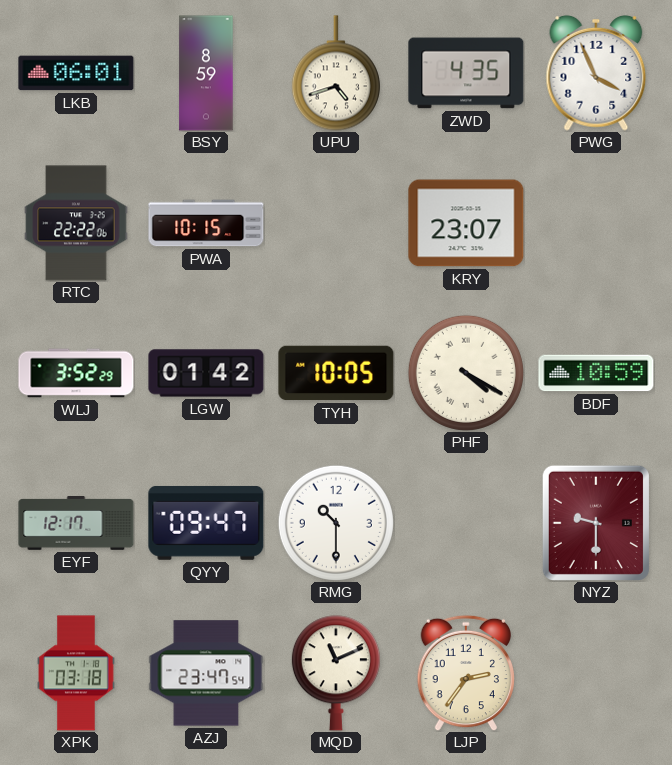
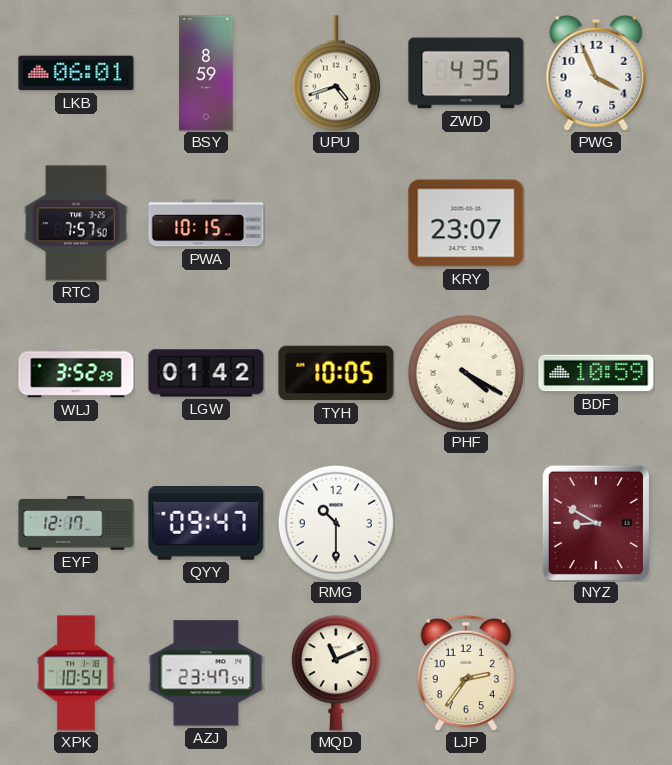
RTC: 22:22 -> 7:57 (76, 223)
NYZ: 9:30 -> 8:50 (596, 523)
XPK: 03:18 -> 10:54 (77, 673)
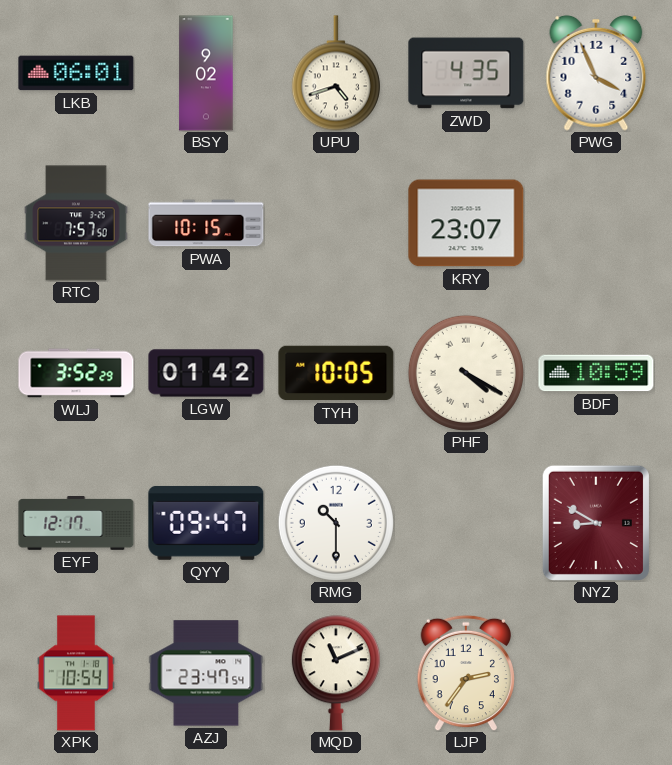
BSY: 8:59 -> 9:02 (206, 73)
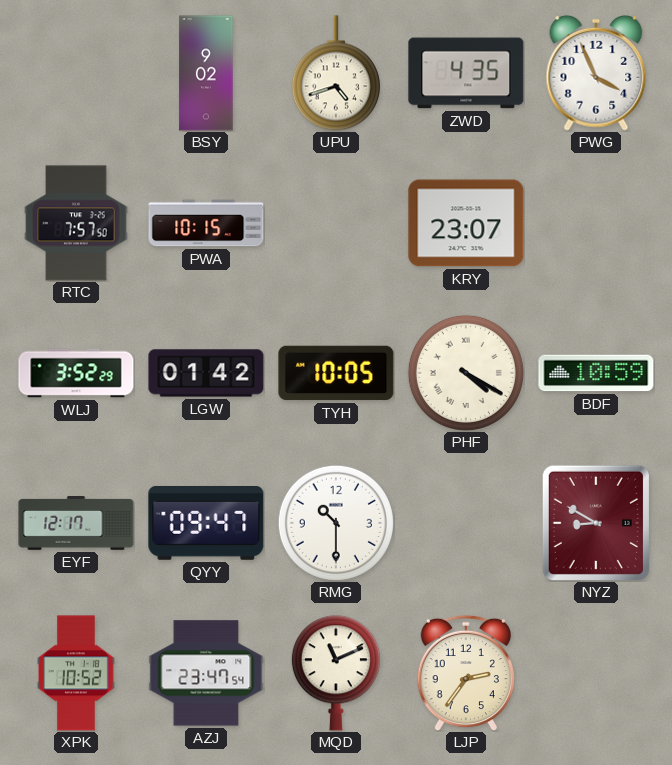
LKB: 06:01 -> none (76, 73)
XPK: 10:54 -> 10:52 (77, 673)
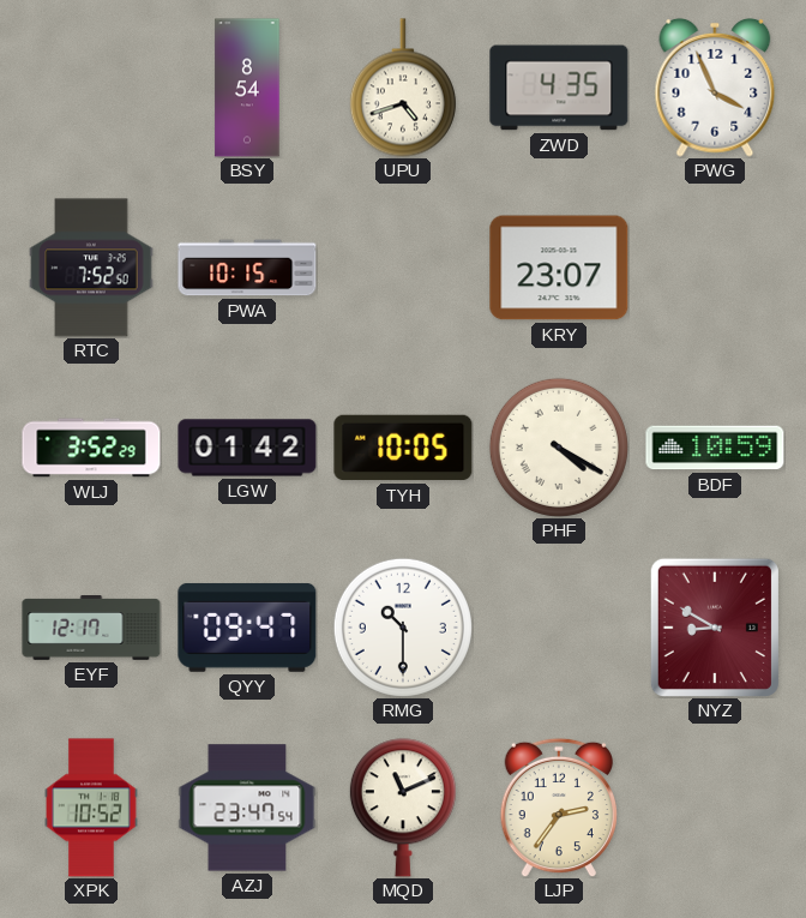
BSY: 9:02 -> 8:54 (247, 88)
RTC: 7:57 -> 7:52 (91, 268)
